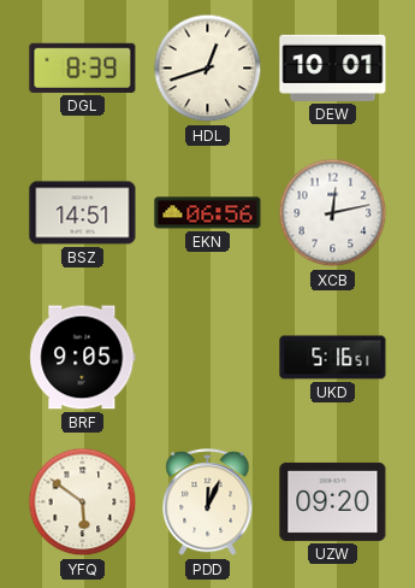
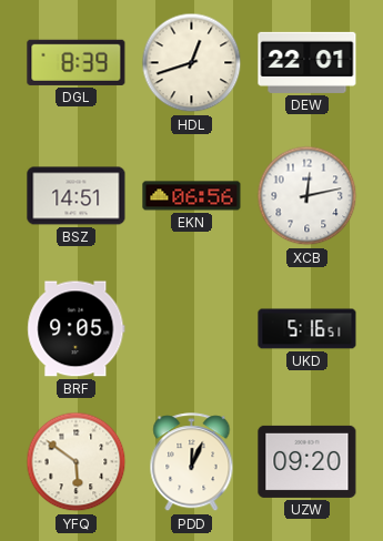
DEW: 10:01 -> 22:01 (308, 62)
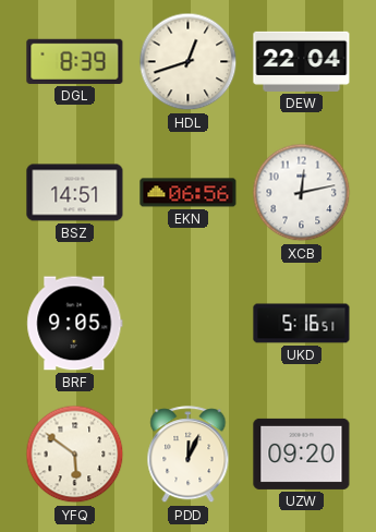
DEW: 22:01 -> 22:04 (302, 61)
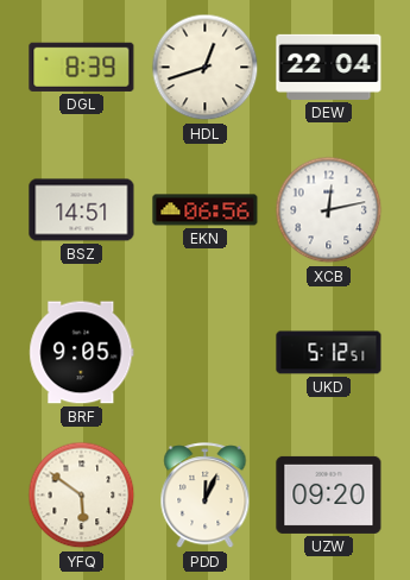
UKD: 5:16 -> 5:12 (329, 353)
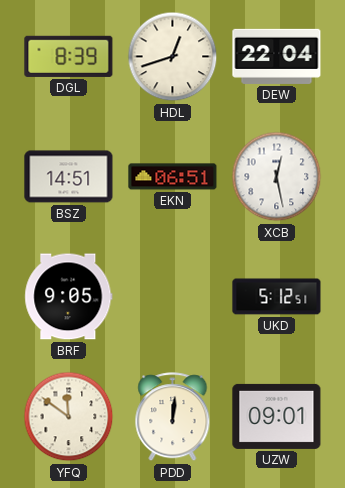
EKN: 06:56 -> 06:51 (173, 177)
XCB: 12:13 -> 12:28 (277, 177)
YFQ: 5:51 -> 11:51 (69, 417)
PDD: 12:04 -> 12:01 (173, 417)
UZW: 09:20 -> 09:01 (277, 416)
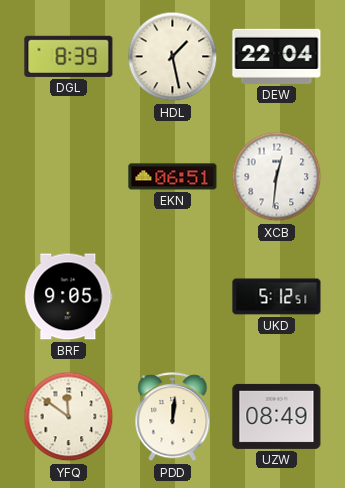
HDL: 12:42 -> 1:28 (173, 57)
BSZ: 14:51 -> none (69, 177)
XCB: 12:28 -> 12:31 (277, 177)
UZW: 09:01 -> 08:49 (277, 416)
